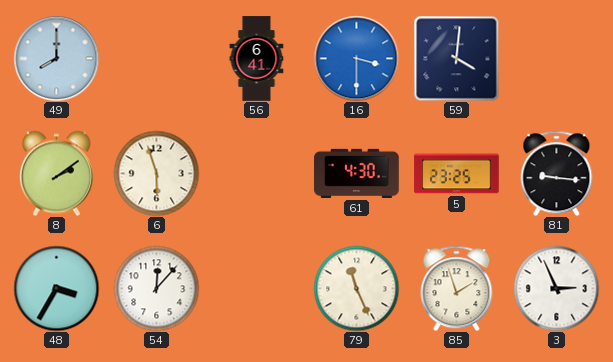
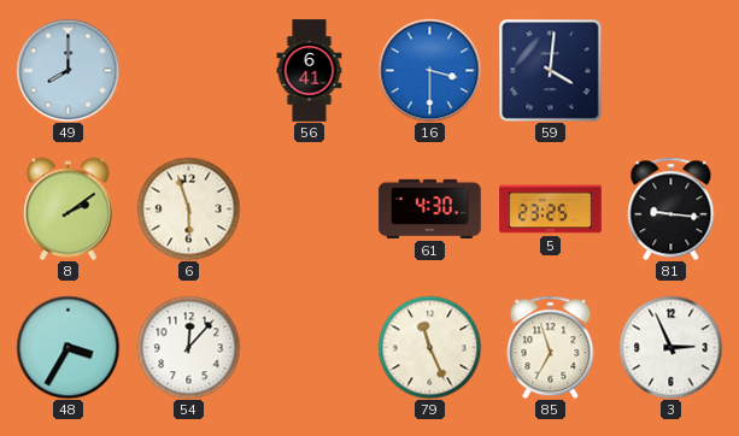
85: 1:57 -> 6:57 (551, 347)
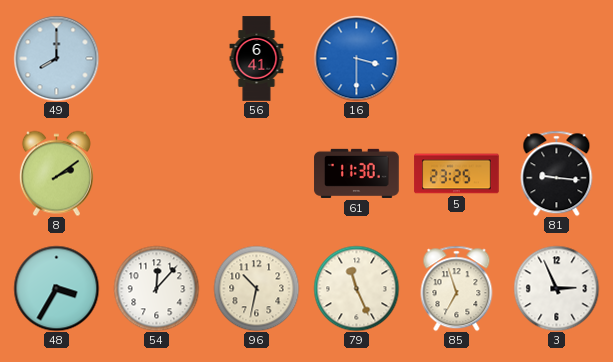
59: 4:01 -> none (550, 70)
6: 5:57 -> none (188, 208)
61: 4:30 -> 11:30 (357, 173)
96: none -> 10:32 (256, 288)
